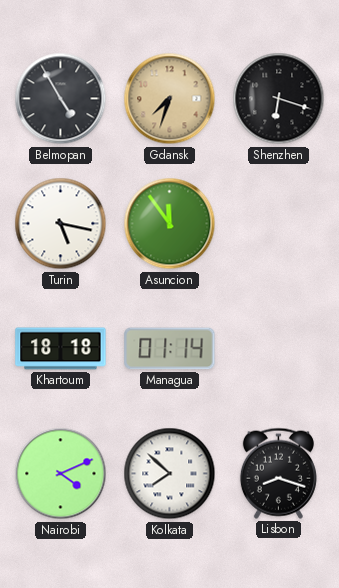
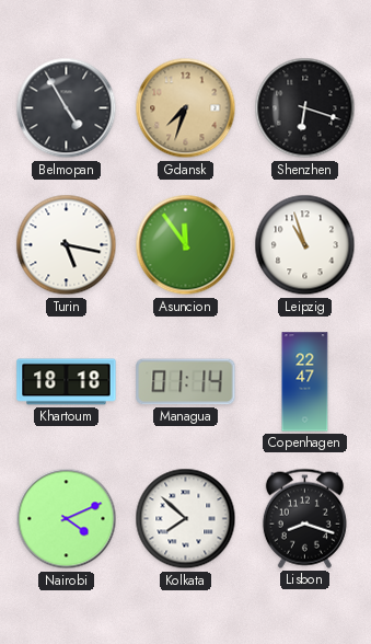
Leipzig: none -> 10:57 (305, 245)
Copenhagen: none -> 22:47 (305, 382)
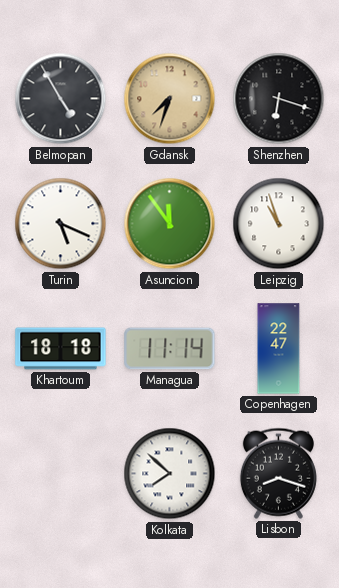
Turin: 5:17 -> 5:19 (61, 224)
Managua: 01:14 -> 11:14 (170, 349)
Nairobi: 4:11 -> none (67, 519)
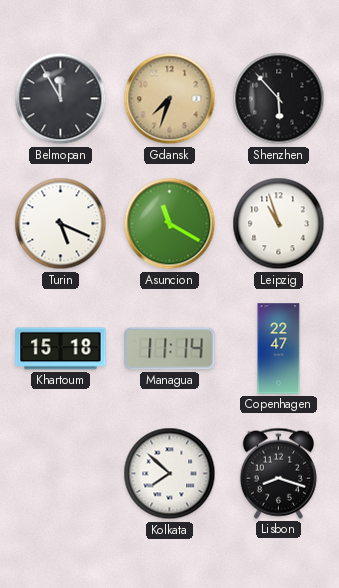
Belmopan: 4:55 -> 11:55 (61, 99)
Shenzhen: 6:18 -> 5:53 (279, 99)
Asuncion: 11:54 -> 11:20 (170, 224)
Khartoum: 18:18 -> 15:18 (61, 349)
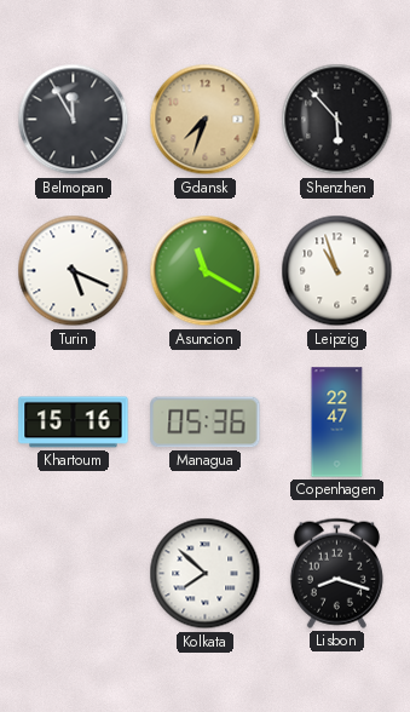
Khartoum: 15:18 -> 15:16 (74, 423)
Managua: 11:14 -> 05:36 (206, 423)
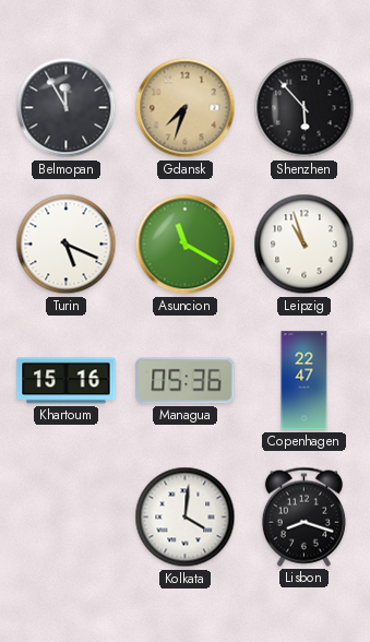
Kolkata: 7:52 -> 4:01 (186, 518)
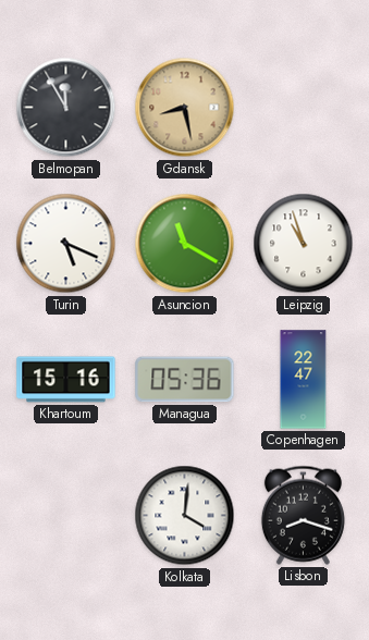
Gdansk: 7:33 -> 8:28 (185, 108)
Shenzhen: 5:53 -> none (305, 108)
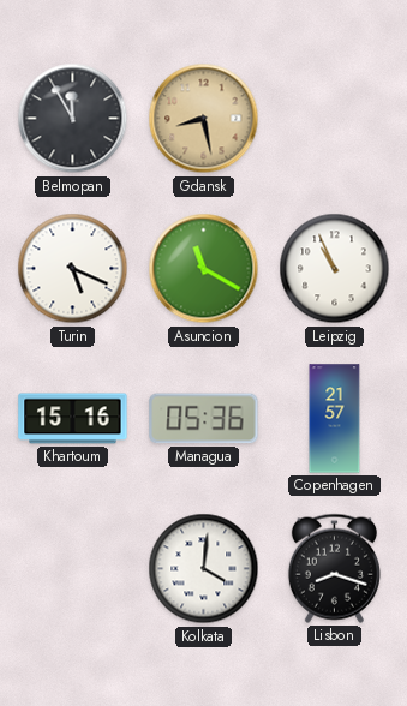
Leipzig: 10:57 -> 10:56 (335, 269)
Copenhagen: 22:47 -> 21:57 (335, 419)
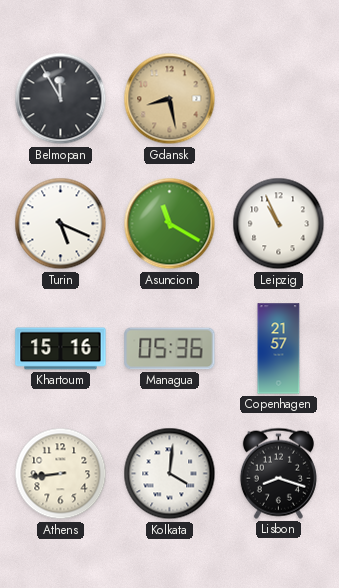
Athens: none -> 8:44 (61, 474)
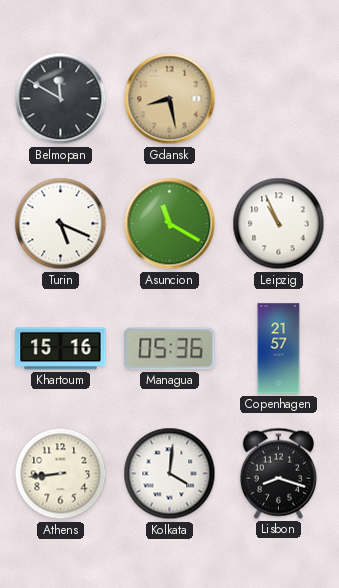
Belmopan: 11:55 -> 11:50 (61, 99)
